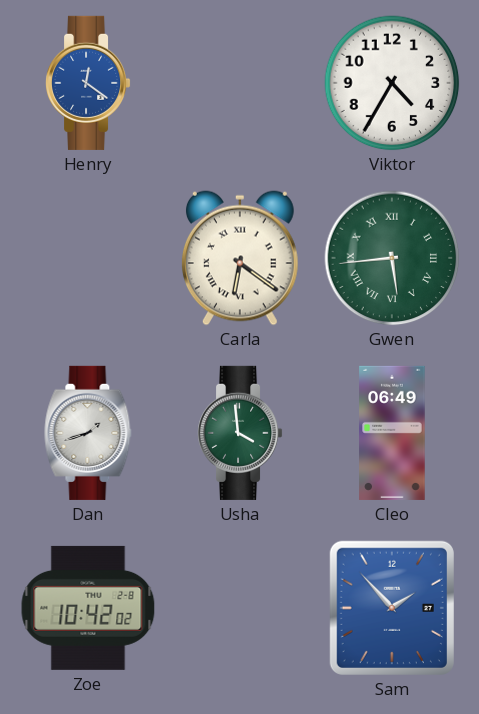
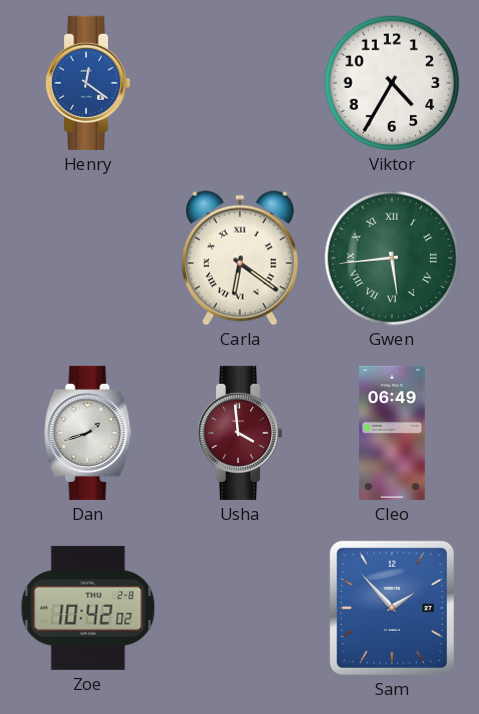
Usha dial: green -> burgundy (241, 433)
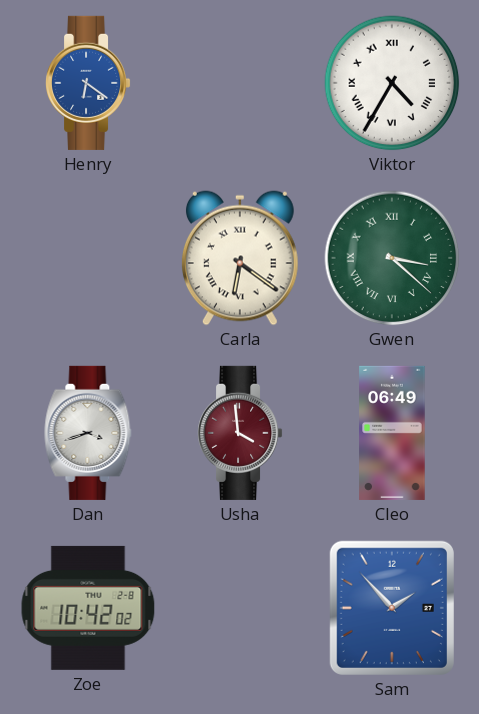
Henry: 12:21 -> 6:21 (89, 83)
Viktor numerals: Arabic -> Roman (392, 83)
Gwen: 5:44 -> 3:22 (392, 258)
Dan: 1:42 -> 3:42 (88, 433)
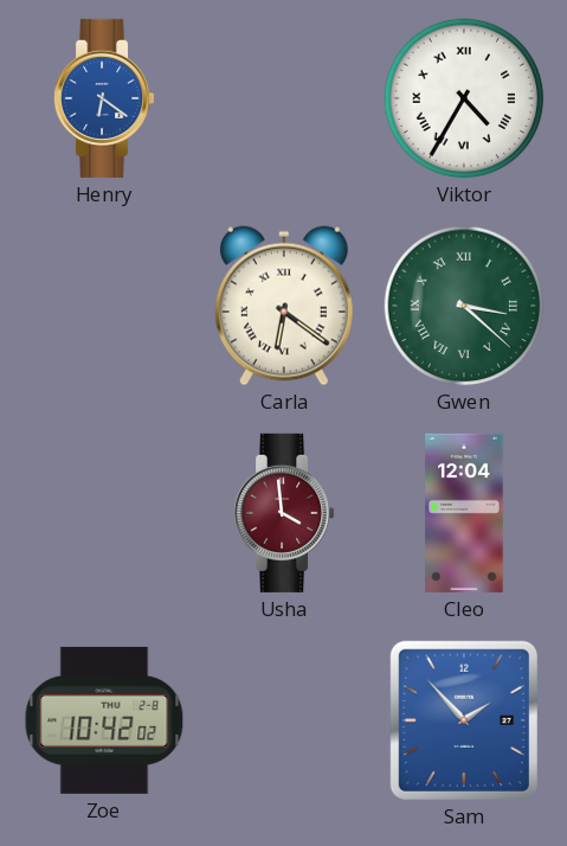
Dan: 3:42 -> none (88, 433)
Cleo: 06:49 -> 12:04 (464, 513)
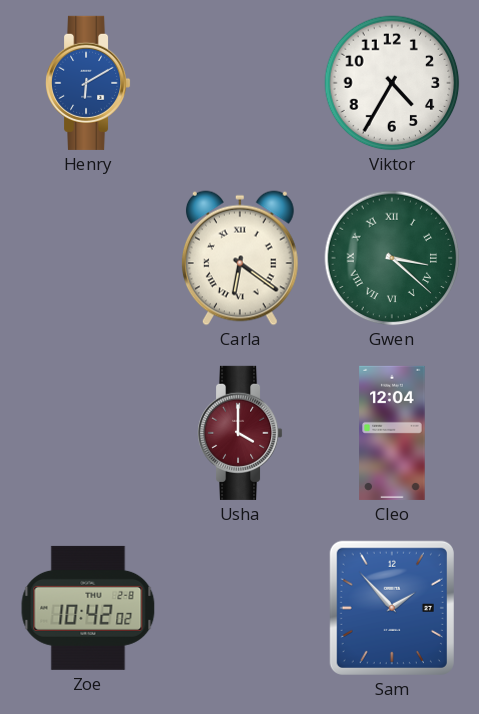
Henry: 6:21 -> 6:10 (89, 83)
Viktor numerals: Roman -> Arabic (392, 83)
Usha: 3:59 -> 4:00 (241, 433)
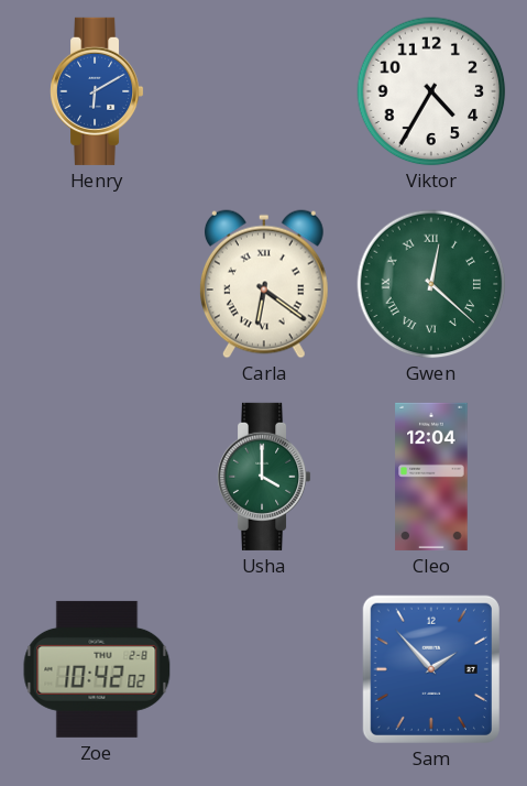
Gwen: 3:22 -> 12:22 (431, 284)
Usha dial: burgundy -> green (265, 477)
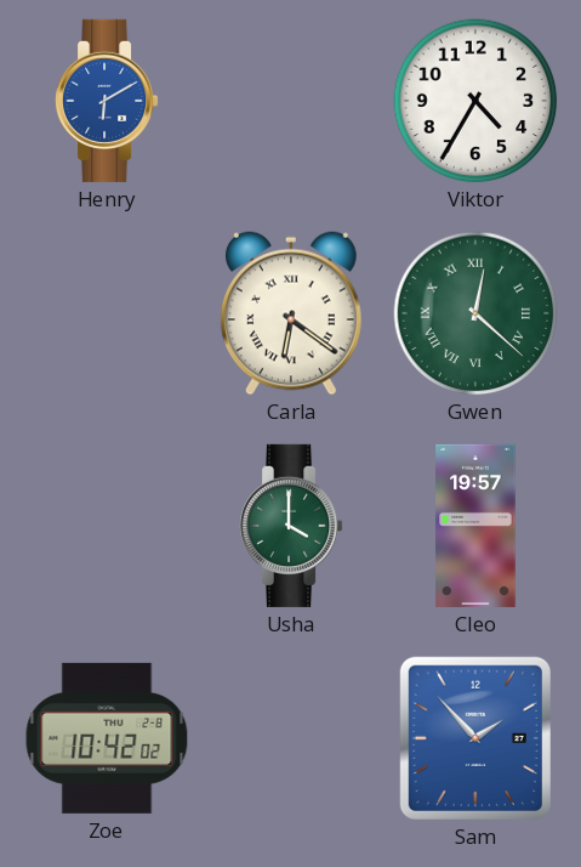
Cleo: 12:04 -> 19:57 (475, 526)
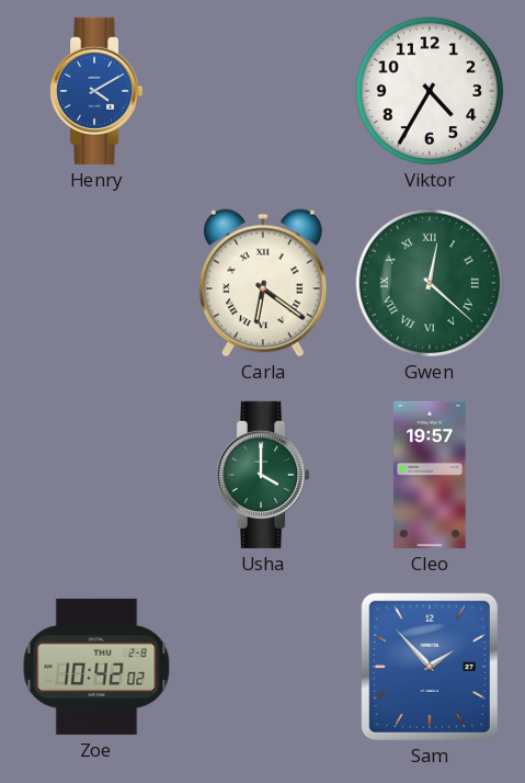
Henry: 6:10 -> 4:10 (98, 91)
